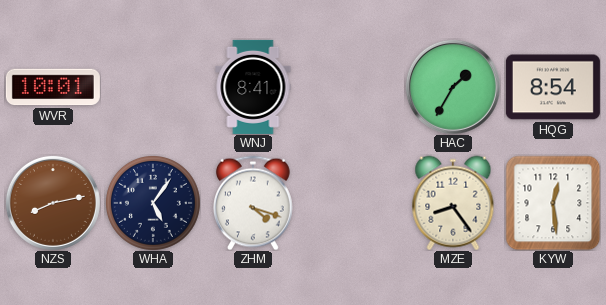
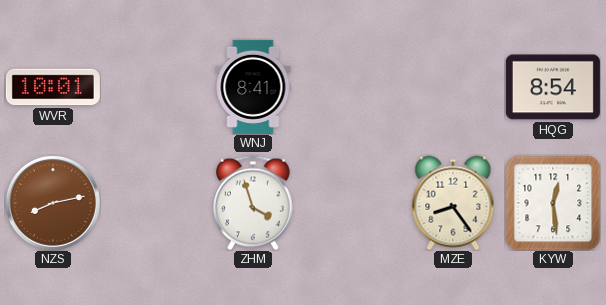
HAC: 1:35 -> none (453, 87)
WHA: 5:06 -> none (153, 203)
ZHM: 4:18 -> 3:57 (253, 203)
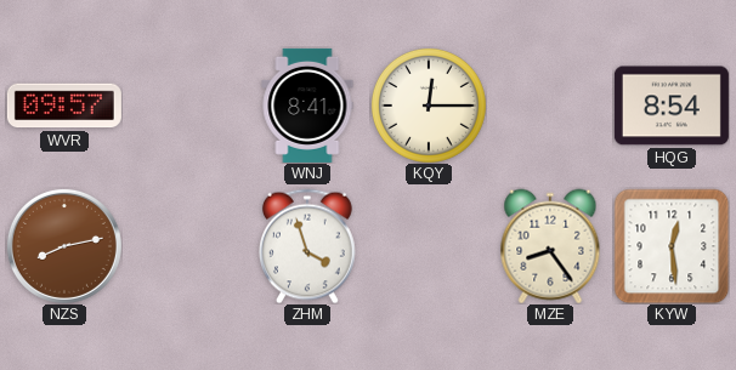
WVR: 10:01 -> 09:57 (64, 106)
KQY: none -> 12:15 (429, 106)
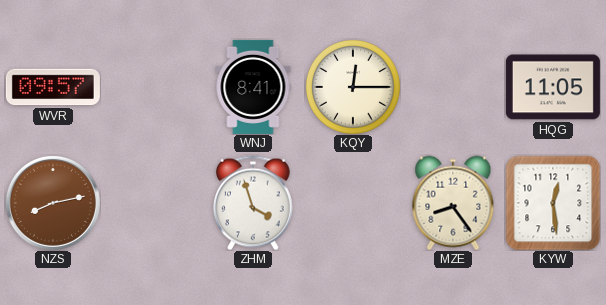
HQG: 8:54 -> 11:05 (553, 87)
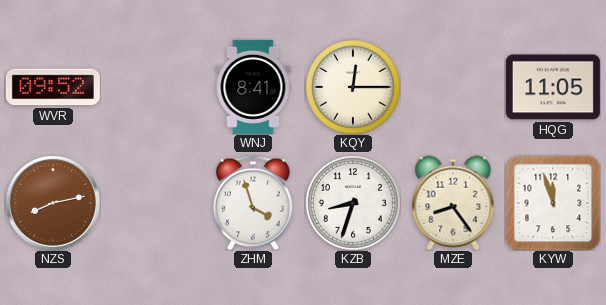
WVR: 09:57 -> 09:52 (53, 87)
KZB: none -> 8:33 (353, 203)
KYW: 12:29 -> 11:57 (553, 203)
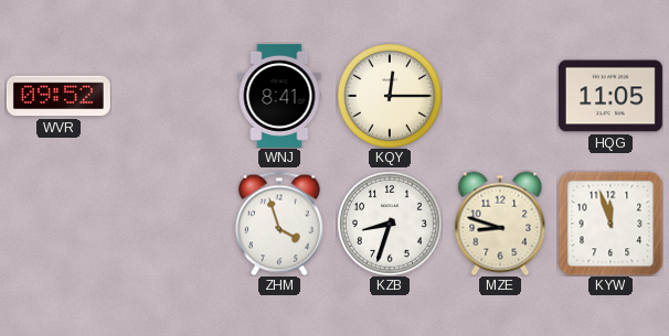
NZS: 8:13 -> none (53, 203)
MZE: 8:24 -> 8:48 (500, 224)
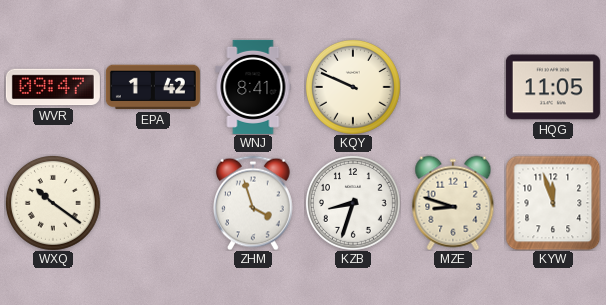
WVR: 09:52 -> 09:47 (53, 87)
EPA: none -> 1:42 (153, 87)
KQY: 12:15 -> 9:49 (353, 87)
WXQ: none -> 10:21 (53, 203)
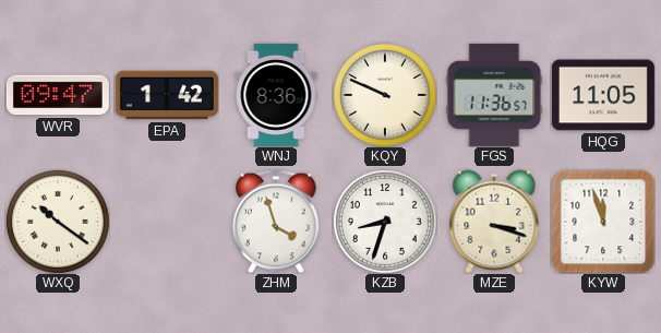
WNJ: 8:41 -> 8:36 (276, 95)
FGS: none -> 11:36 (494, 95)
MZE: 8:48 -> 3:18 (494, 222)
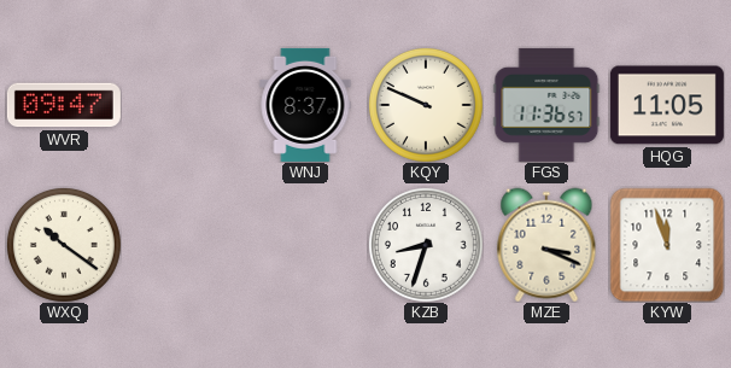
EPA: 1:42 -> none (167, 95)
WNJ: 8:36 -> 8:37 (305, 105)
ZHM: 3:57 -> none (276, 222)
MZE: 3:18 -> 3:19 (546, 245)
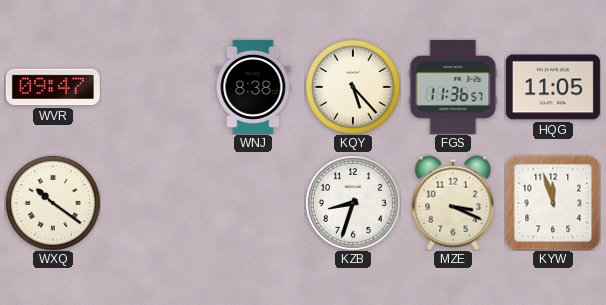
WNJ: 8:37 -> 8:38 (253, 87)
KQY: 9:49 -> 5:23 (353, 87)
